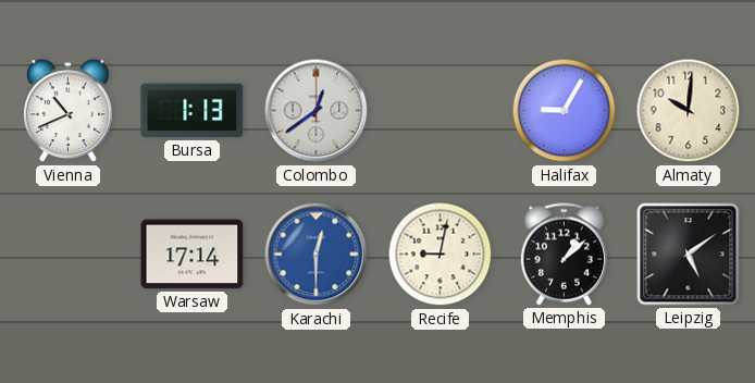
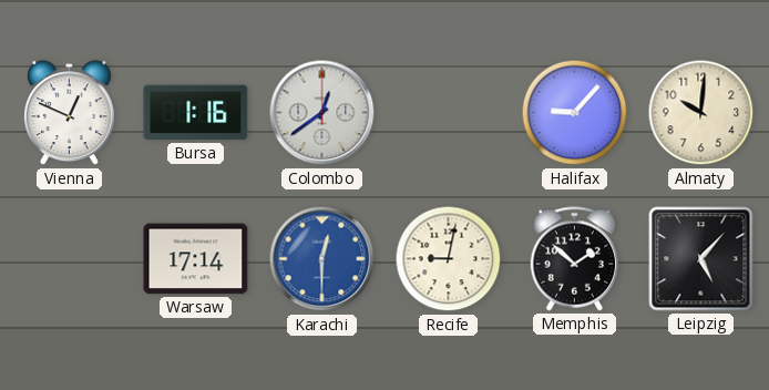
Vienna: 10:41 -> 12:49 (69, 113)
Bursa: 1:13 -> 1:16 (196, 113)
Halifax: 9:05 -> 9:07 (575, 113)
Memphis: 1:08 -> 1:52 (575, 259)
Leipzig: 5:09 -> 5:07 (701, 259)
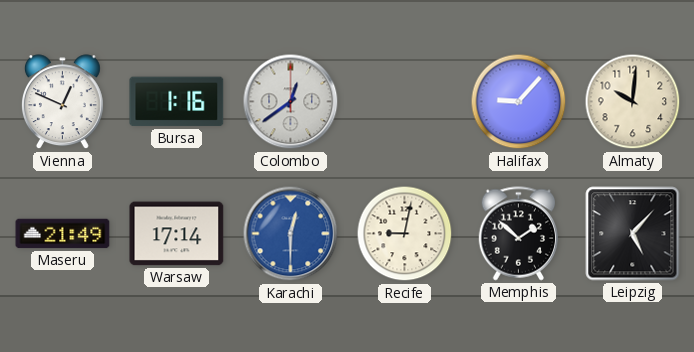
Maseru: none -> 21:49 (63, 234)
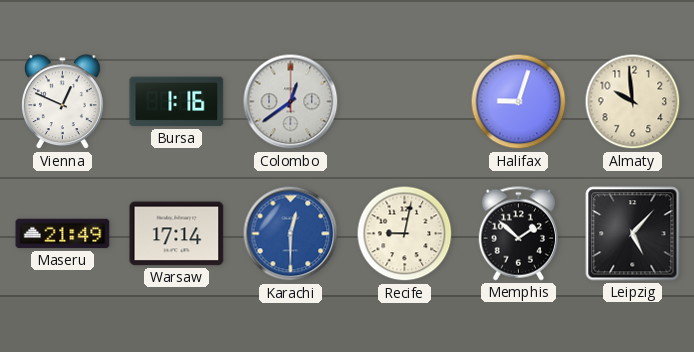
Halifax: 9:07 -> 9:03 (519, 102)
Almaty: 10:01 -> 9:59 (633, 102)
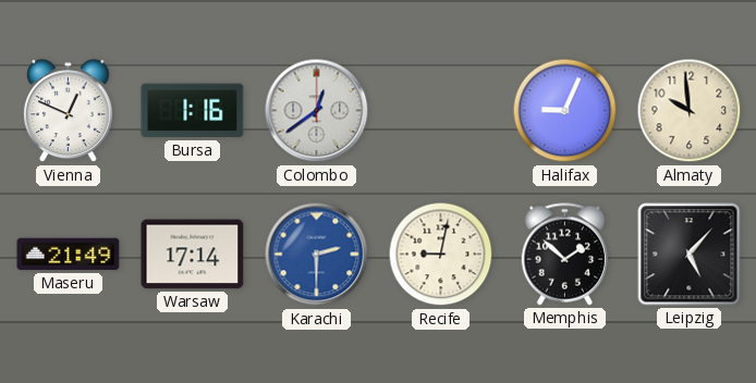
Halifax: 9:03 -> 9:04 (565, 111)
Karachi: 12:30 -> 2:30 (317, 255)
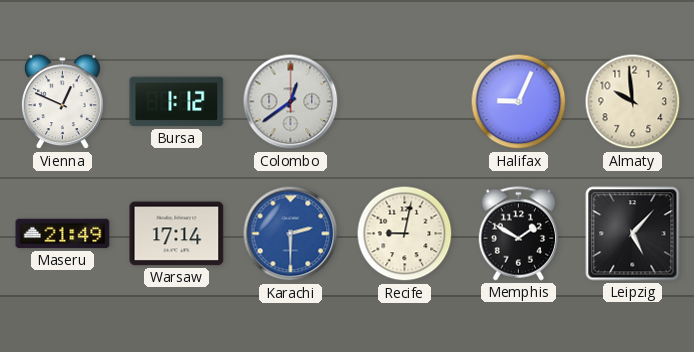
Bursa: 1:16 -> 1:12 (177, 102)
Memphis: 1:52 -> 1:50 (519, 234)
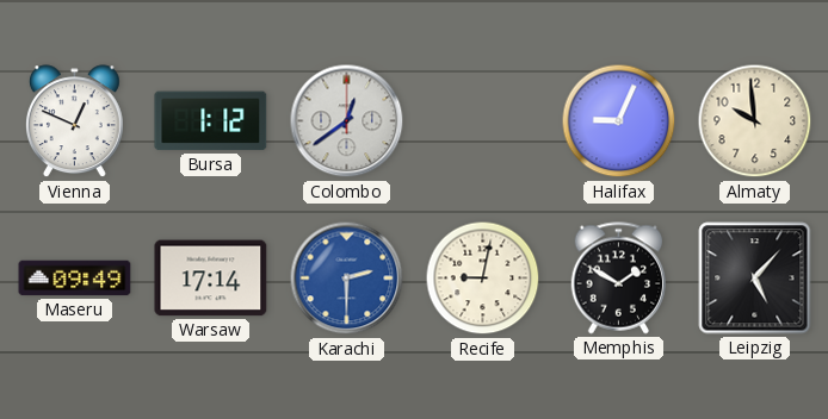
Maseru: 21:49 -> 09:49 (75, 279)
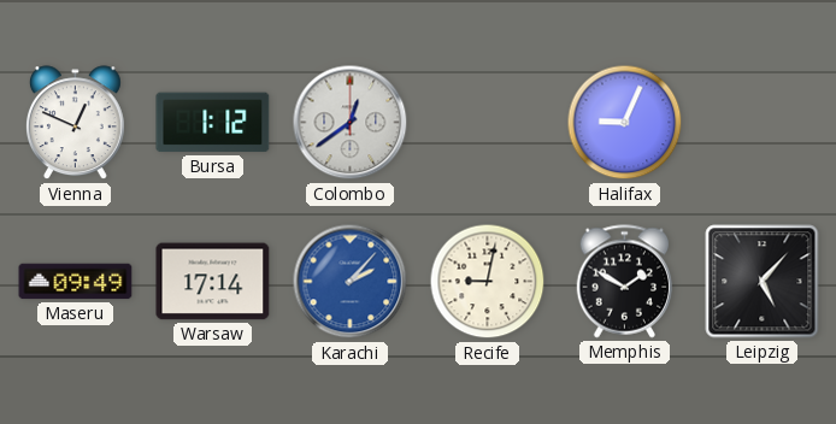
Almaty: 9:59 -> none (755, 121)
Karachi: 2:30 -> 2:07 (351, 282)
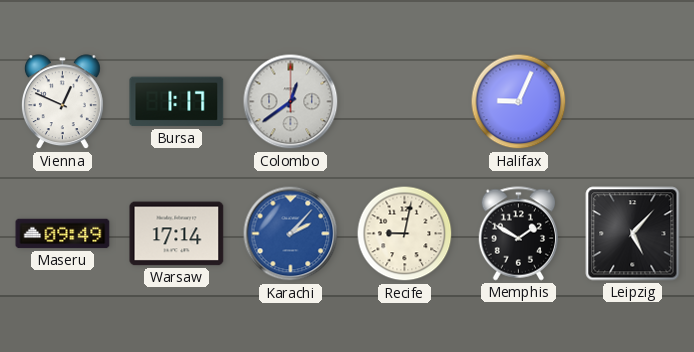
Bursa: 1:12 -> 1:17 (177, 102)
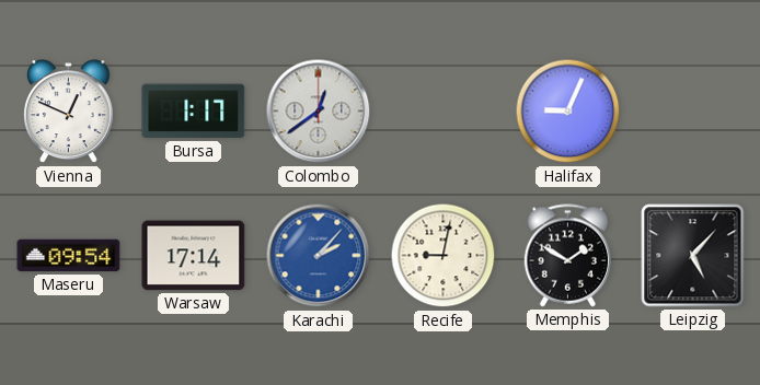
Maseru: 09:49 -> 09:54 (69, 256)
